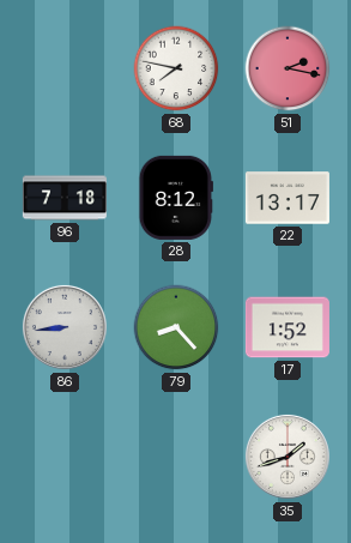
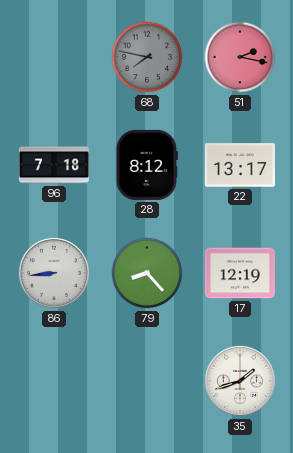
68 dial: white -> grey (147, 57)
17: 1:52 -> 12:19 (240, 273)
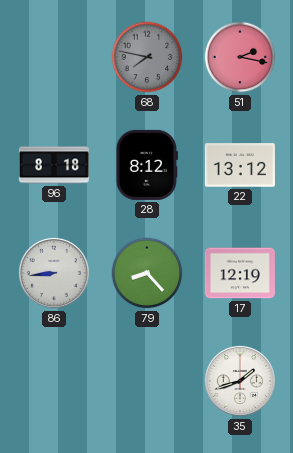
96: 7:18 -> 8:18 (54, 165)
22: 13:17 -> 13:12 (240, 165)
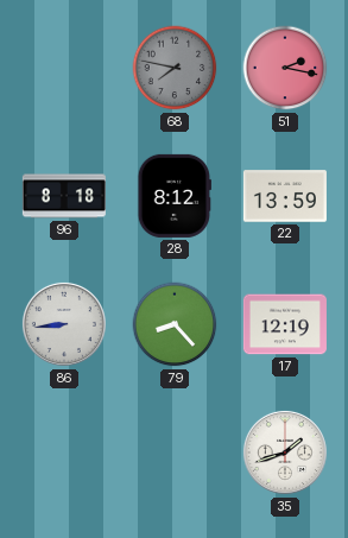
22: 13:12 -> 13:59 (285, 196)
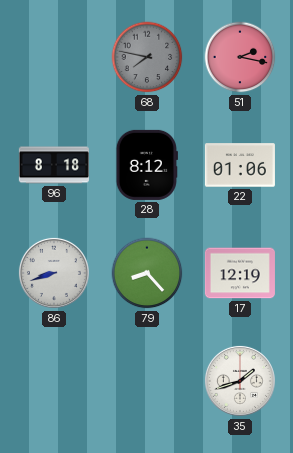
22: 13:59 -> 01:06 (240, 165)
86: 8:44 -> 8:42 (54, 273)
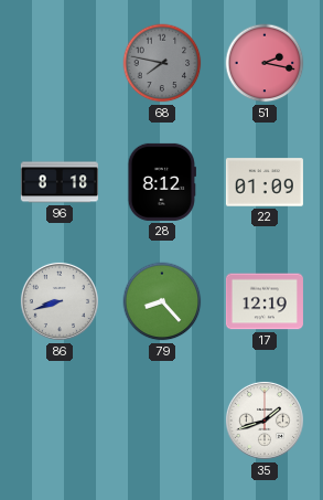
22: 01:06 -> 01:09 (265, 182)
